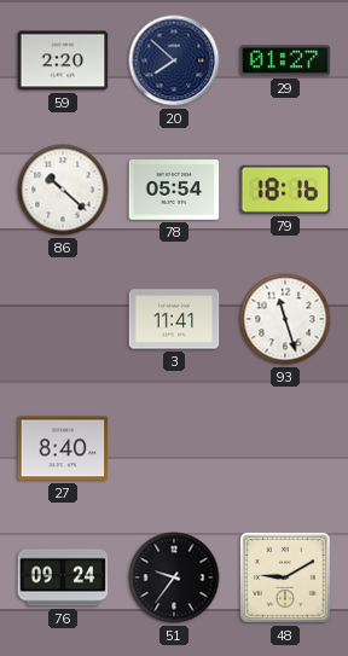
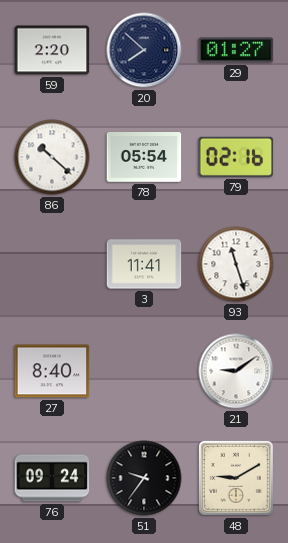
79: 18:16 -> 02:16 (236, 157)
21: none -> 9:09 (236, 371)
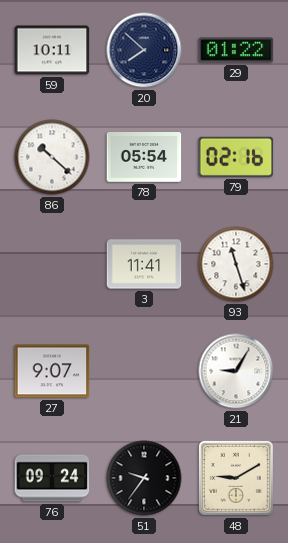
59: 2:20 -> 10:11 (52, 50)
29: 01:27 -> 01:22 (236, 50)
27: 8:40 -> 9:07 (52, 371)
21: 9:09 -> 9:05 (236, 371)
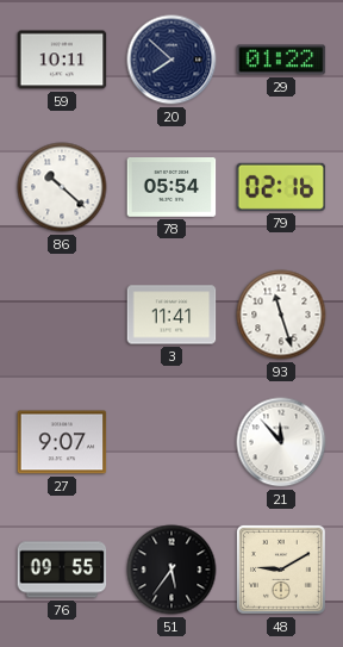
21: 9:05 -> 11:53 (281, 442)
76: 09:24 -> 09:55 (62, 570)
51: 9:36 -> 5:36 (171, 570)
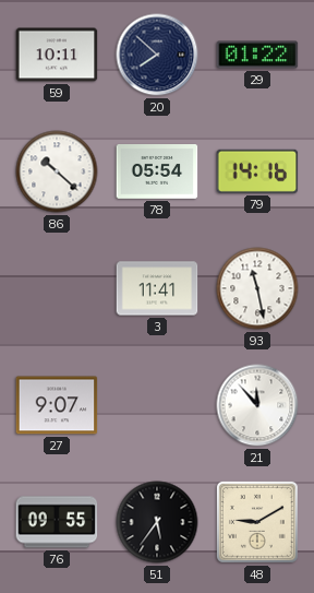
79: 02:16 -> 14:16 (257, 171)
93: 11:27 -> 11:28 (257, 288)
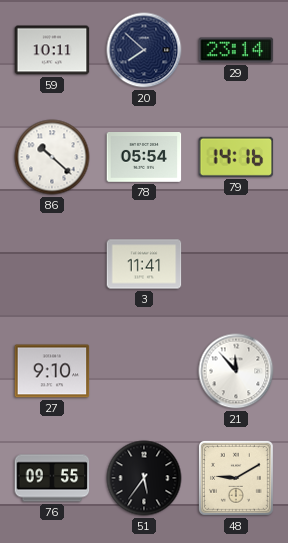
29: 01:22 -> 23:14 (236, 50)
93: 11:28 -> none (257, 288)
27: 9:07 -> 9:10 (52, 371)
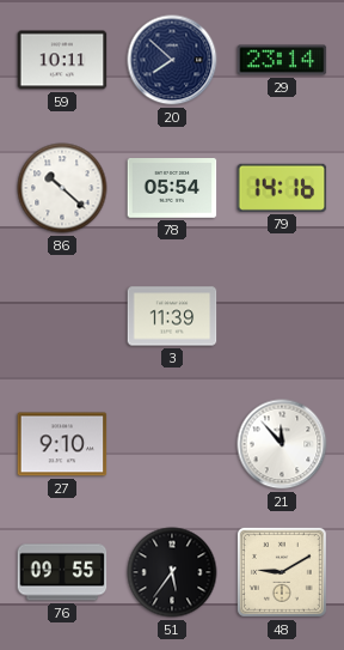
3: 11:41 -> 11:39 (172, 316)
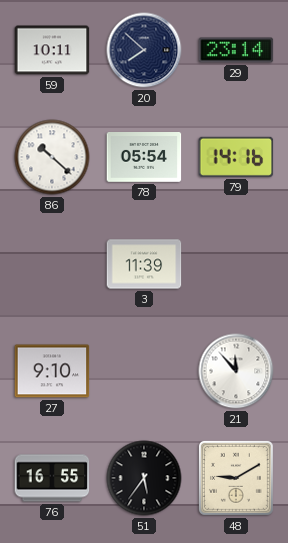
76: 09:55 -> 16:55 (52, 478)
